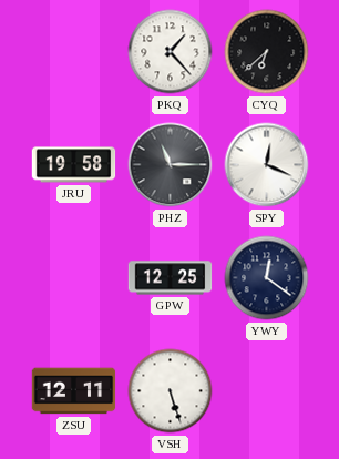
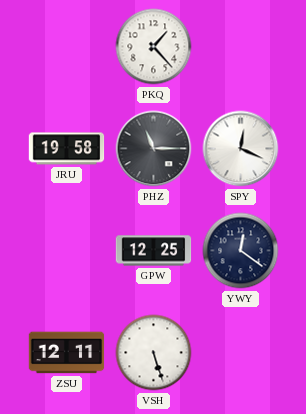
CYQ: 6:38 -> none (267, 52)
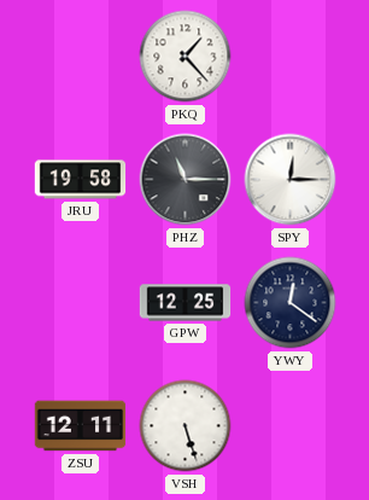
SPY: 12:19 -> 12:15 (291, 180)
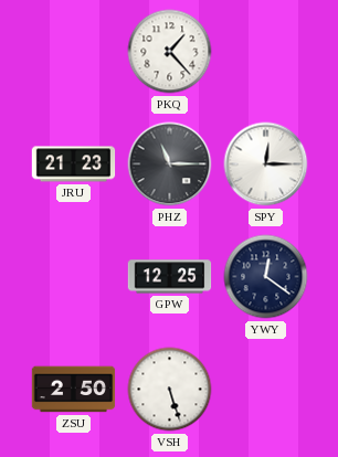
JRU: 19:58 -> 21:23 (74, 164)
ZSU: 12:11 -> 2:50 (74, 390)
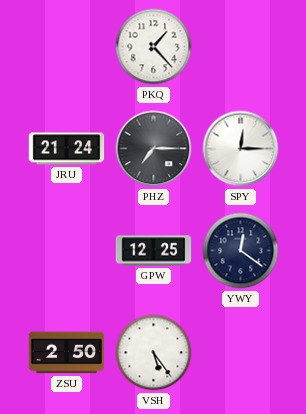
JRU: 21:23 -> 21:24 (67, 149)
PHZ: 11:15 -> 7:15 (154, 149)
VSH: 5:27 -> 5:24 (154, 353)
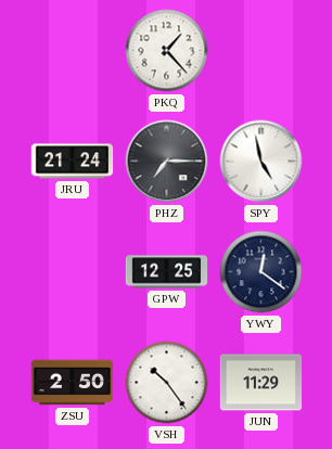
SPY: 12:15 -> 4:58 (261, 162)
VSH: 5:24 -> 10:24 (167, 383)
JUN: none -> 11:29 (261, 383)
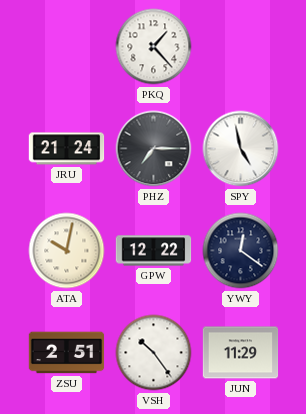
ATA: none -> 10:02 (67, 251)
GPW: 12:25 -> 12:22 (154, 251)
ZSU: 2:50 -> 2:51 (67, 353)
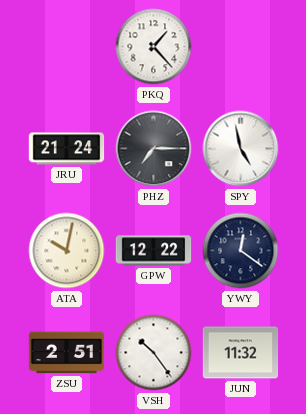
JUN: 11:29 -> 11:32 (241, 353)
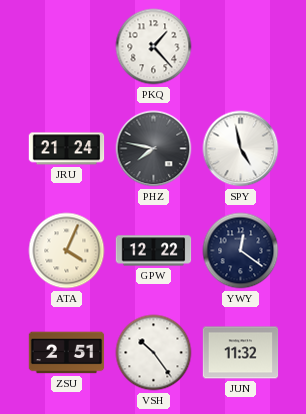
PHZ: 7:15 -> 7:47 (154, 149)
ATA: 10:02 -> 4:04 (67, 251)
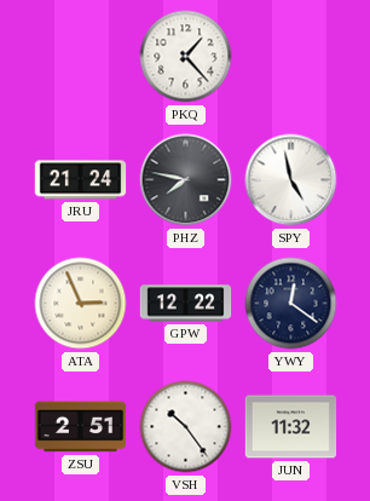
ATA: 4:04 -> 2:56 (81, 304)
